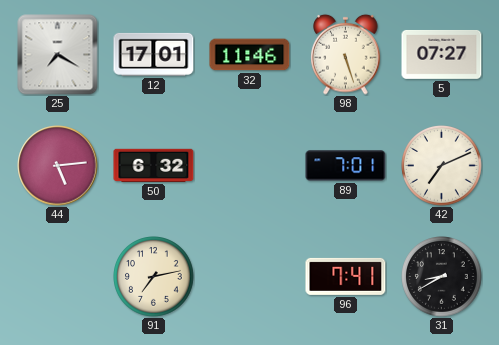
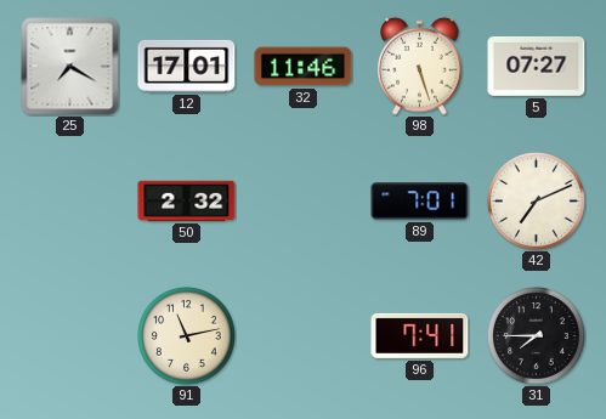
44: 5:14 -> none (58, 166)
50: 6:32 -> 2:32 (187, 200)
91: 7:13 -> 11:13 (187, 336)
31: 8:40 -> 7:45 (537, 336)
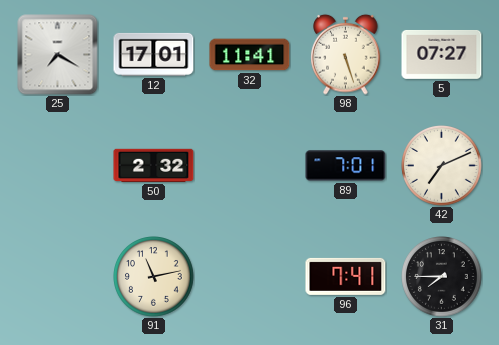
32: 11:46 -> 11:41 (250, 55)
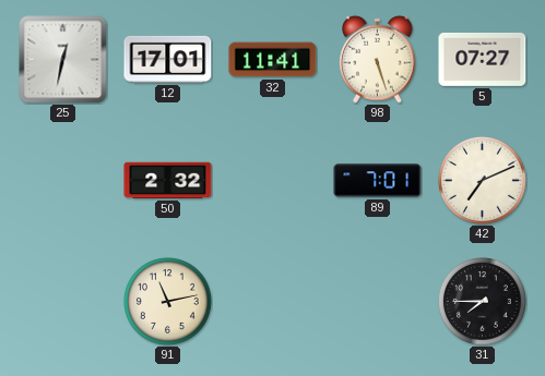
25: 7:20 -> 12:32 (63, 60)
96: 7:41 -> none (346, 276)
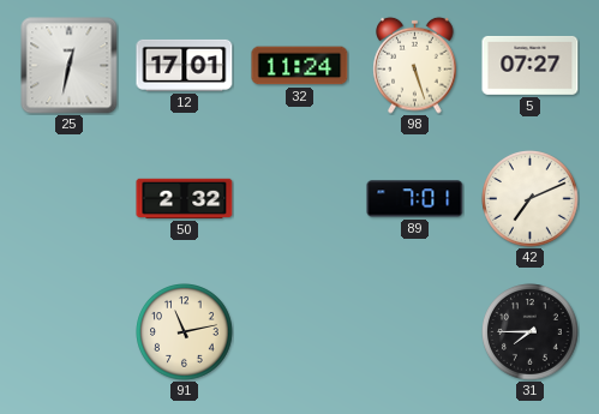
32: 11:41 -> 11:24 (300, 66)
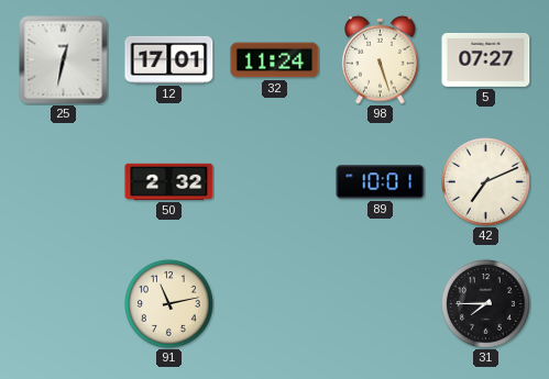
89: 7:01 -> 10:01 (381, 182)
